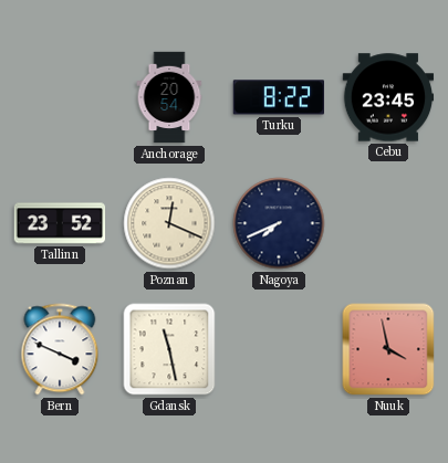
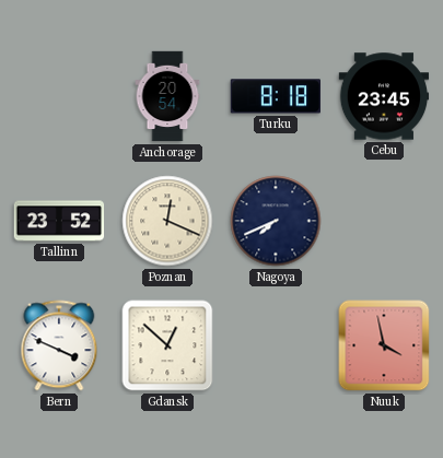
Turku: 8:22 -> 8:18 (275, 96)
Gdansk: 11:28 -> 12:52 (167, 345)
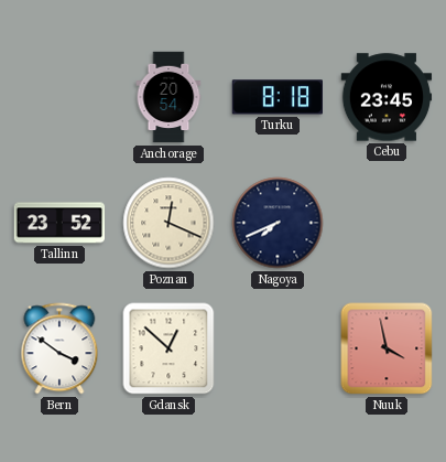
Bern: 3:49 -> 3:51 (59, 348)
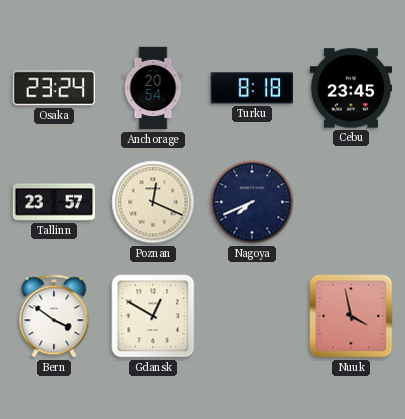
Osaka: none -> 23:24 (53, 88)
Tallinn: 23:52 -> 23:57 (54, 202)
Gdansk: 12:52 -> 12:50 (153, 316)
